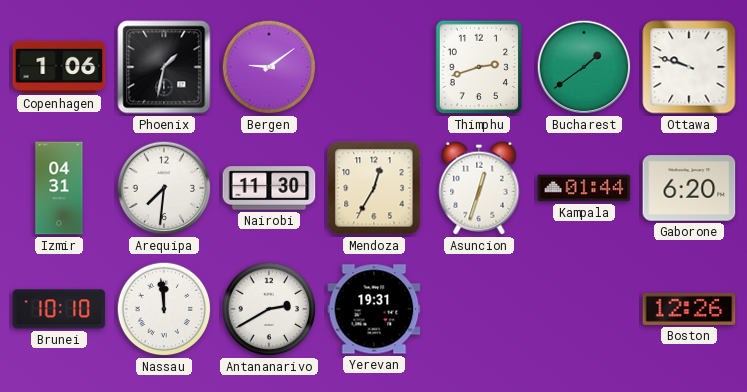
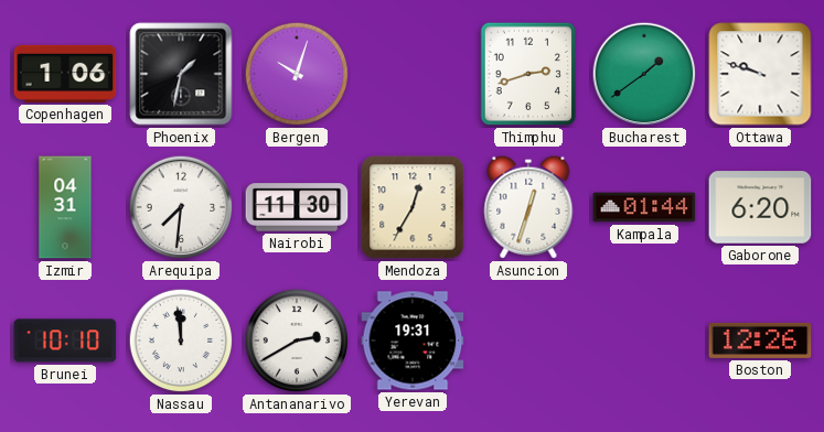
Bergen: 9:09 -> 10:03 (297, 74)
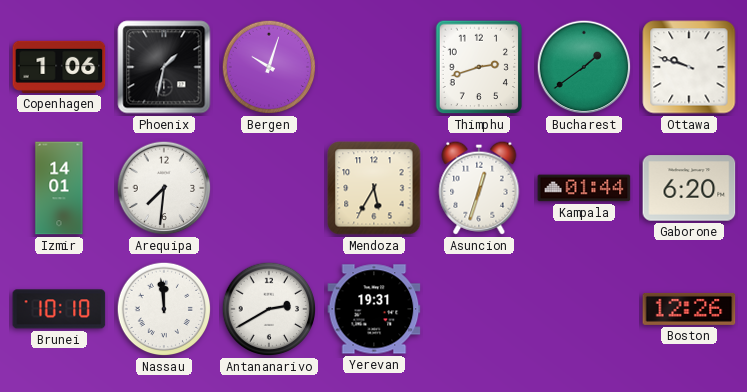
Izmir: 04:31 -> 14:01 (59, 188)
Nairobi: 11:30 -> none (297, 207)
Mendoza: 12:35 -> 5:35 (374, 188)
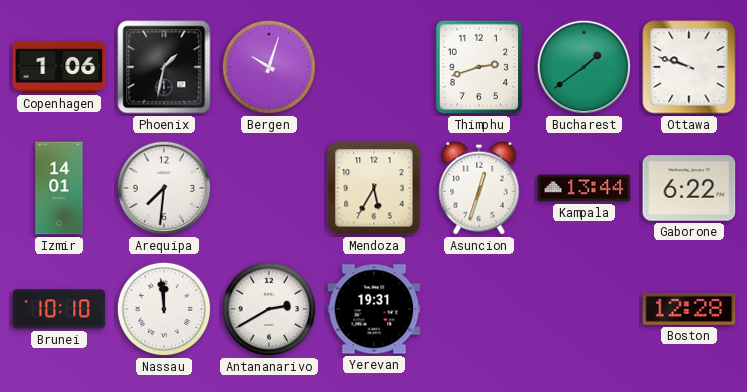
Kampala: 01:44 -> 13:44 (584, 188)
Gaborone: 6:20 -> 6:22 (689, 188)
Boston: 12:26 -> 12:28 (689, 309)
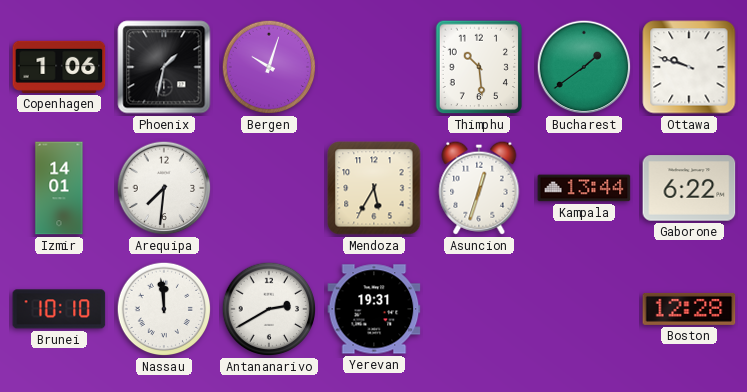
Thimphu: 2:42 -> 10:29 (479, 67)
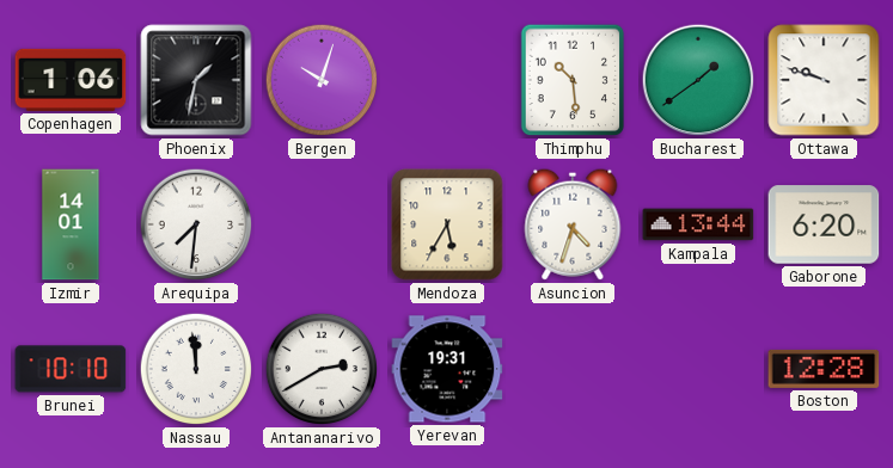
Asuncion: 12:33 -> 4:33 (573, 224)
Gaborone: 6:22 -> 6:20 (824, 224)
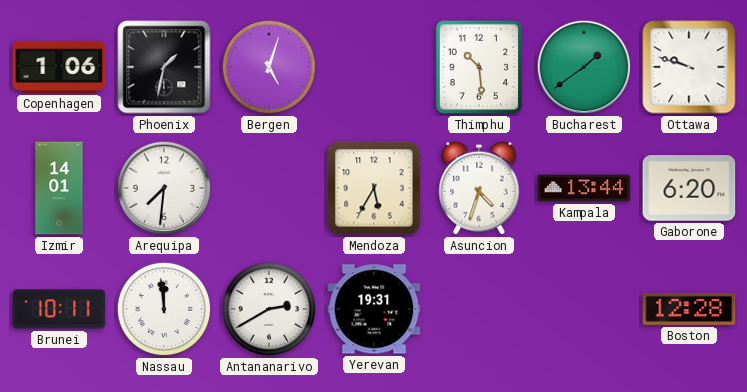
Bergen: 10:03 -> 5:03 (269, 67)
Brunei: 10:10 -> 10:11 (59, 309)
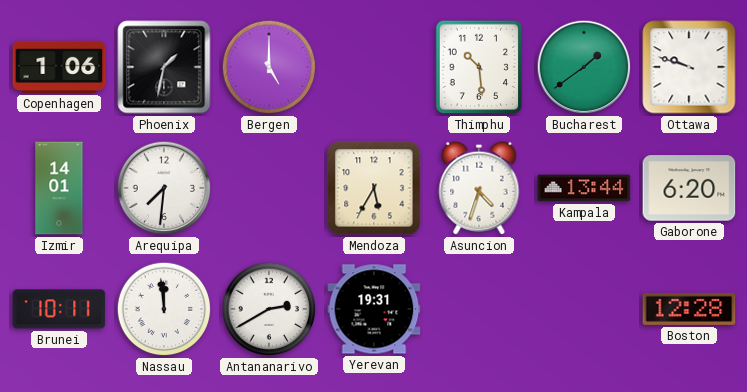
Bergen: 5:03 -> 5:00 (269, 67)
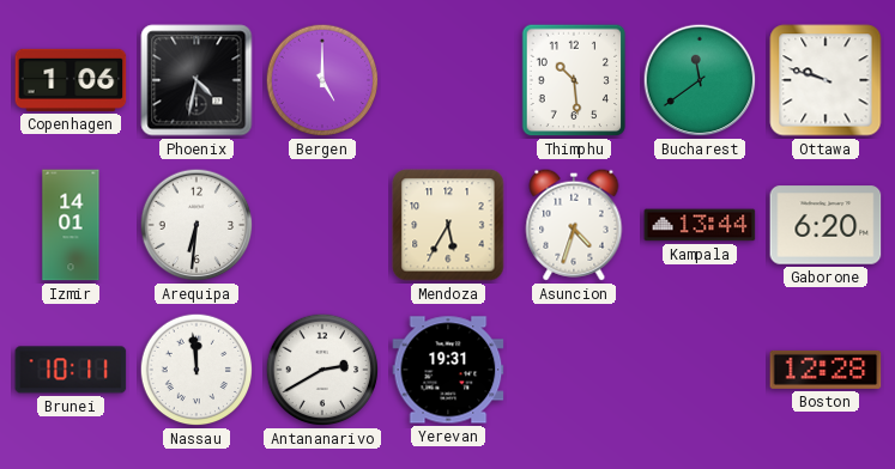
Phoenix: 1:32 -> 4:32 (196, 80)
Bucharest: 1:39 -> 11:39 (700, 80)
Arequipa: 7:31 -> 6:31 (196, 225)
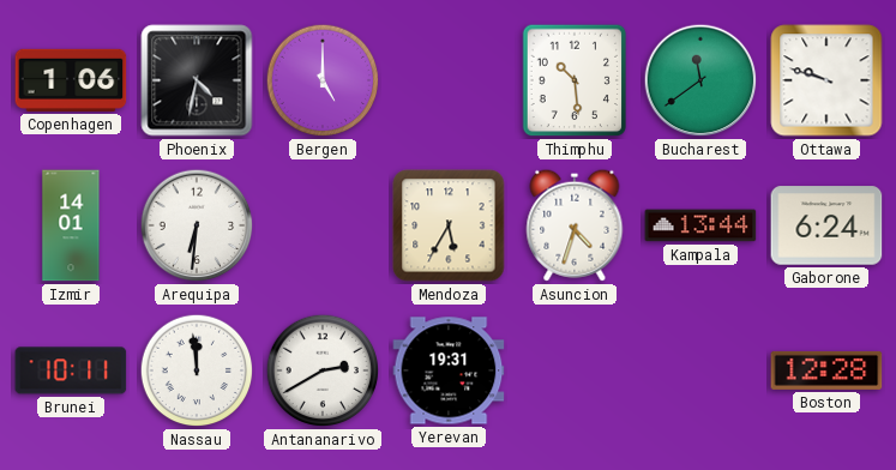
Gaborone: 6:20 -> 6:24 (826, 225)
